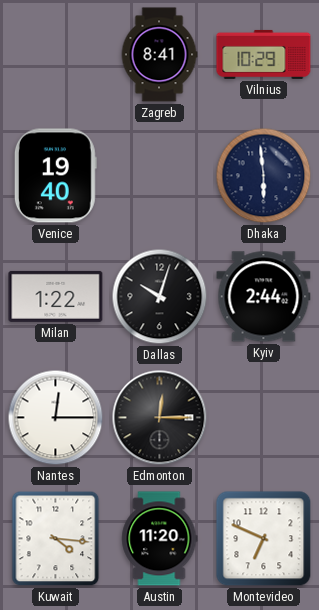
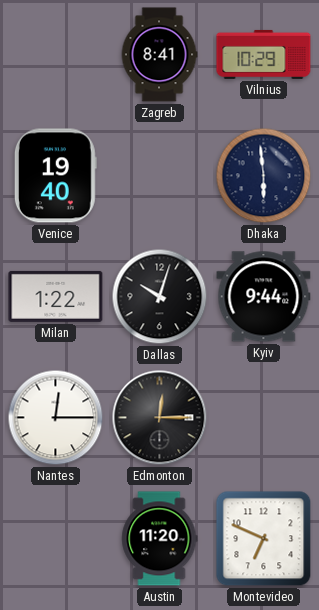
Kyiv: 2:44 -> 9:44 (264, 297)
Kuwait: 4:16 -> none (56, 539)
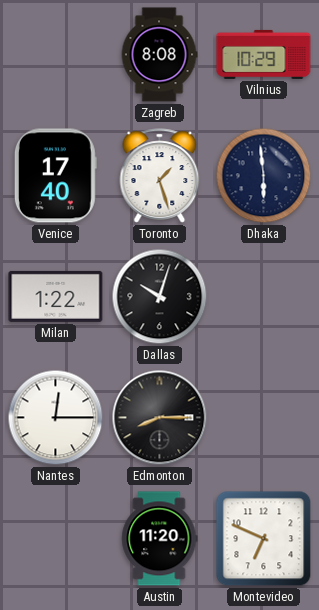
Zagreb: 8:41 -> 8:08 (159, 55)
Venice: 19:40 -> 17:40 (55, 176)
Toronto: none -> 1:27 (160, 176)
Kyiv: 9:44 -> none (264, 297)
Edmonton: 12:15 -> 8:15 (160, 418)
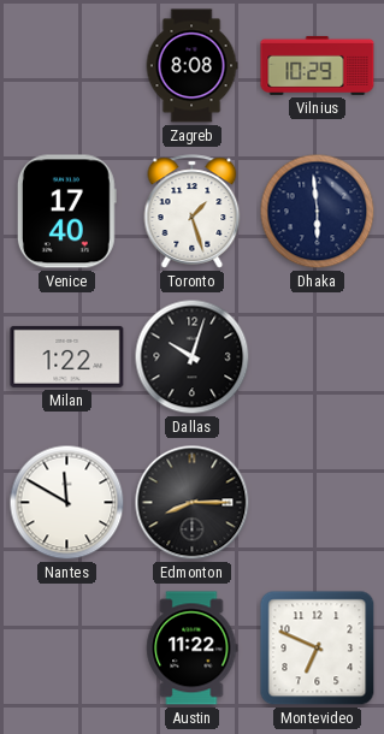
Nantes: 12:15 -> 11:50 (67, 503)
Austin: 11:20 -> 11:22 (193, 649)
